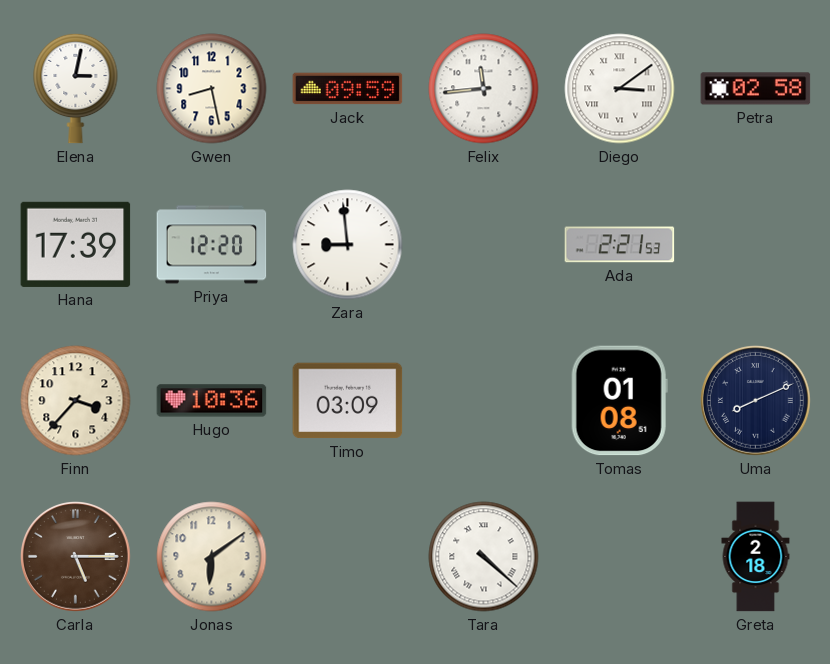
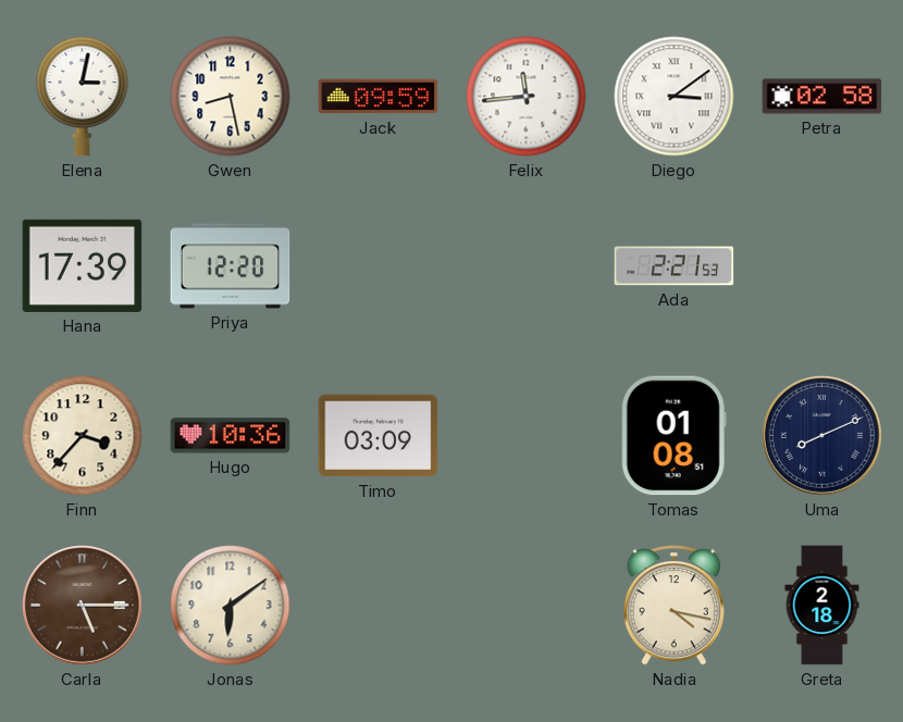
Zara: 8:59 -> none (348, 245)
Tara: 4:22 -> none (484, 557)
Nadia: none -> 4:17 (675, 605)
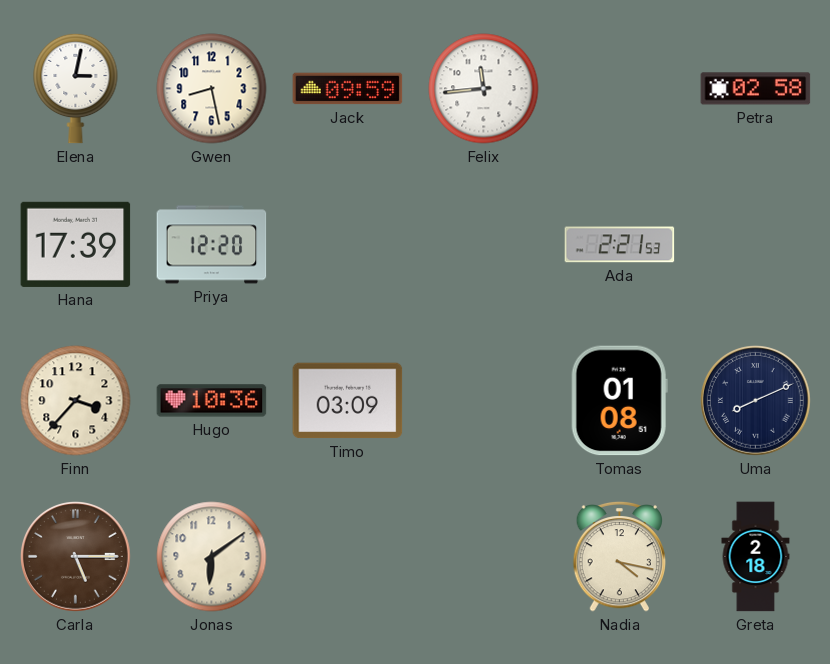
Diego: 3:09 -> none (675, 97)
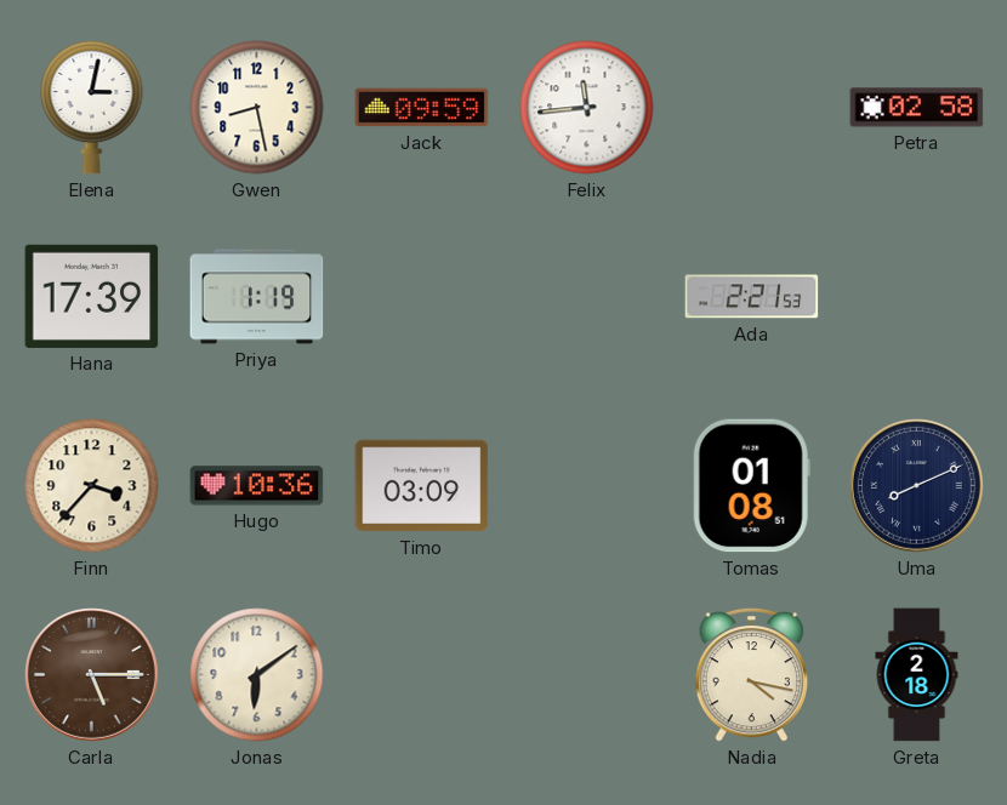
Priya: 12:20 -> 1:19 (257, 297)
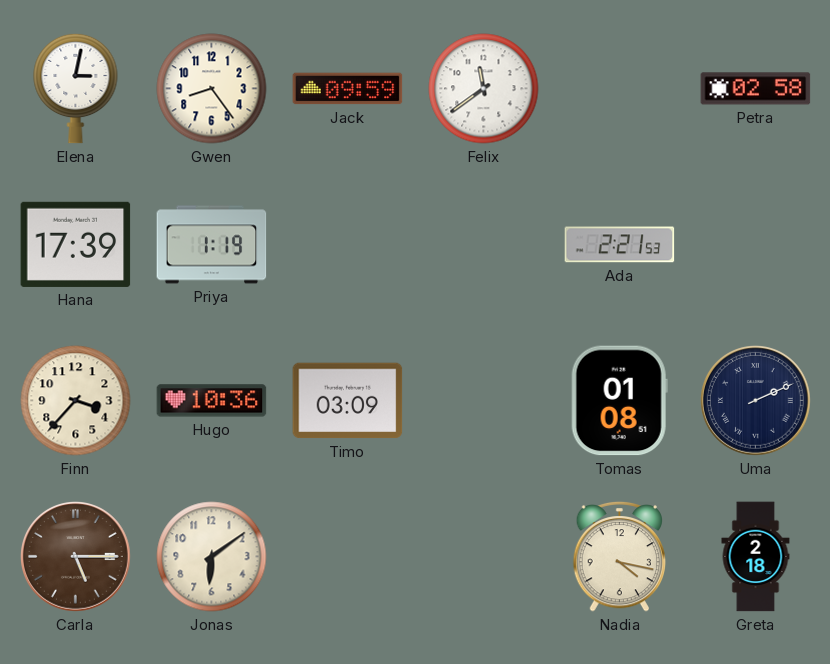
Gwen: 8:28 -> 8:24 (212, 89)
Felix: 11:44 -> 11:39 (484, 89)
Uma: 8:11 -> 2:11 (756, 401)
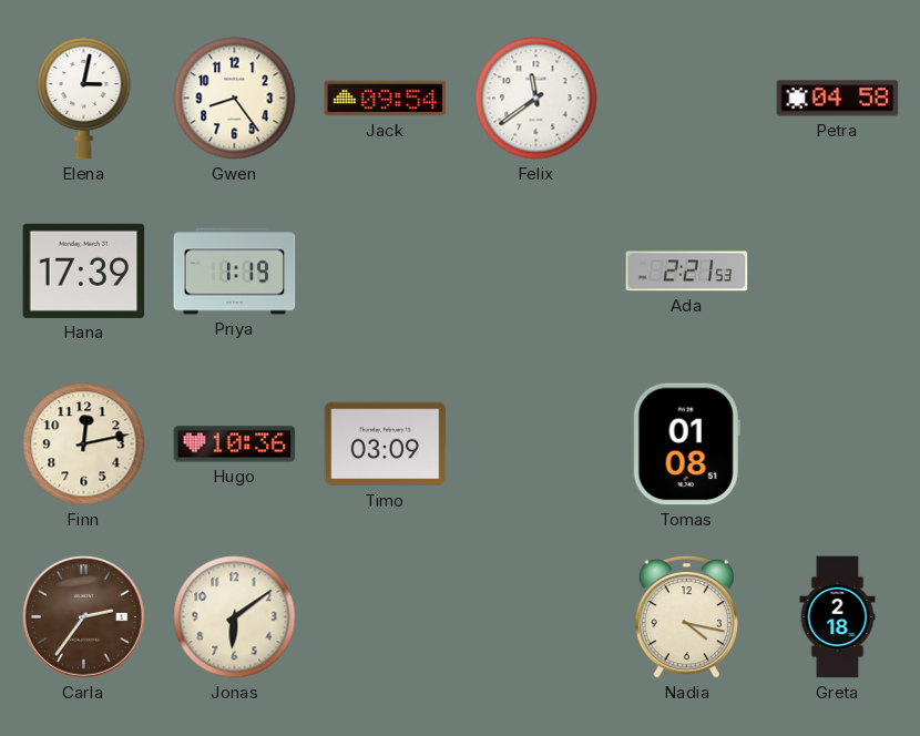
Jack: 09:59 -> 09:54 (386, 99)
Petra: 02:58 -> 04:58 (838, 99)
Finn: 3:37 -> 12:13 (84, 444)
Uma: 2:11 -> none (756, 401)
Carla: 5:15 -> 2:36 (84, 617)
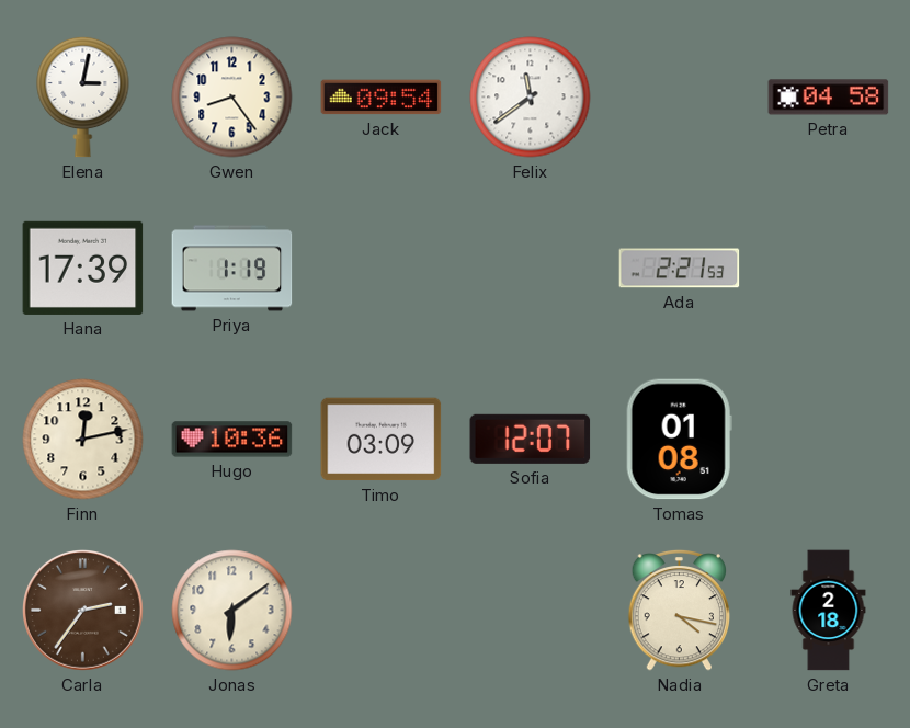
Sofia: none -> 12:07 (531, 439)
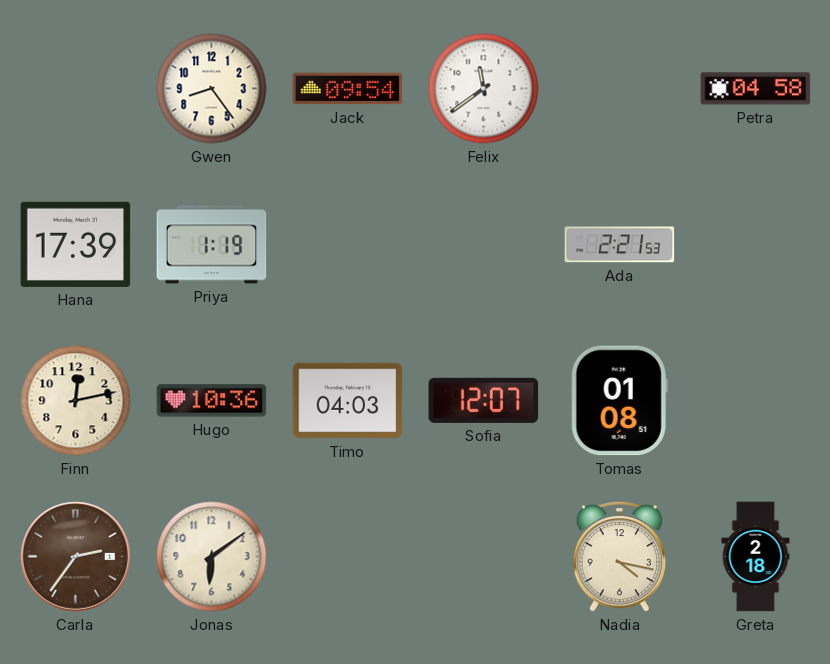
Elena: 3:02 -> none (83, 96)
Timo: 03:09 -> 04:03 (348, 401)
